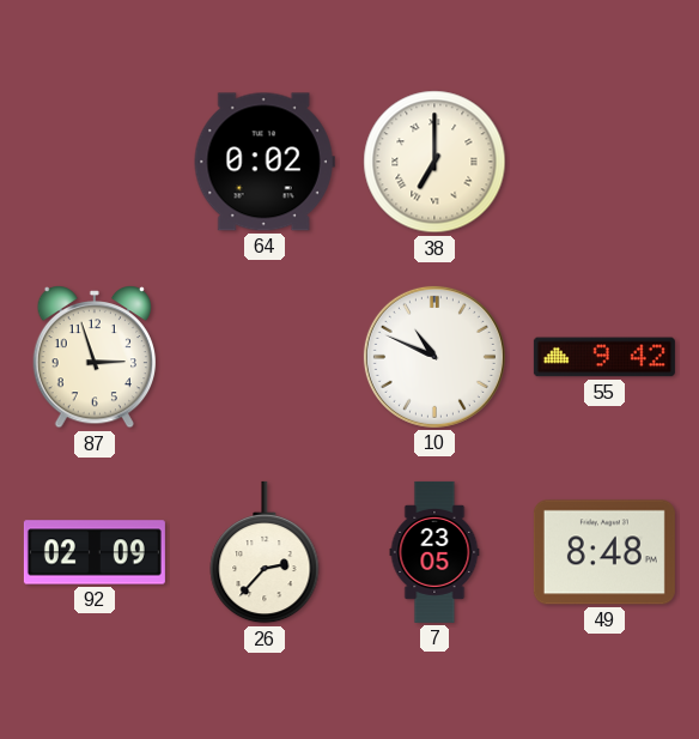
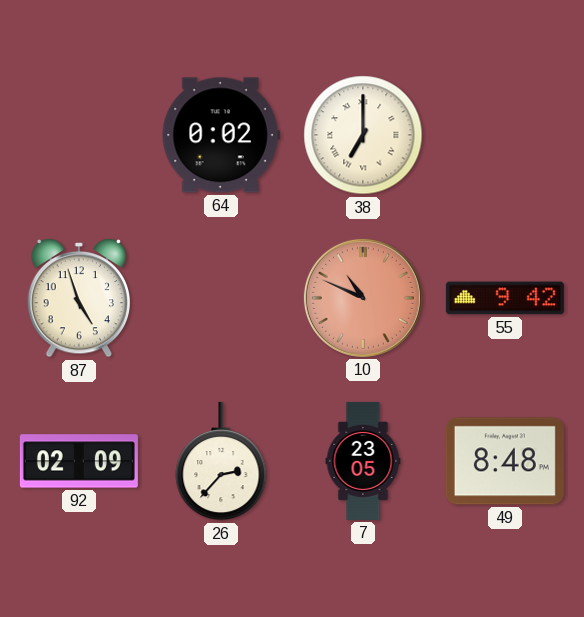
87: 2:57 -> 4:57 (78, 299)
10 dial: white -> salmon (363, 298)
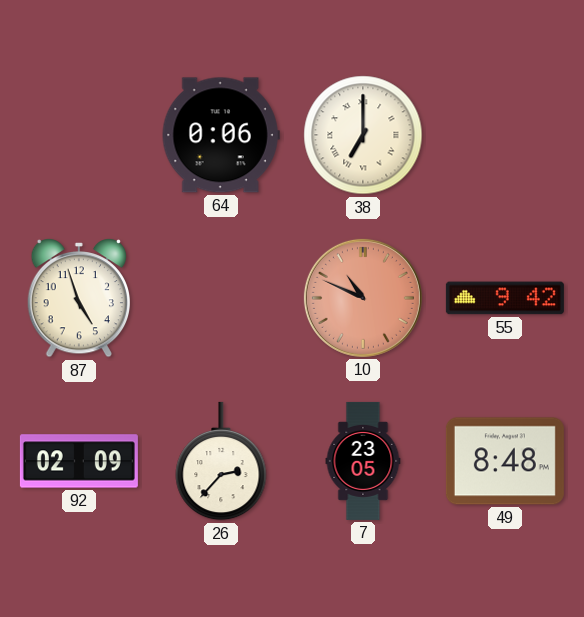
64: 0:02 -> 0:06 (221, 135)
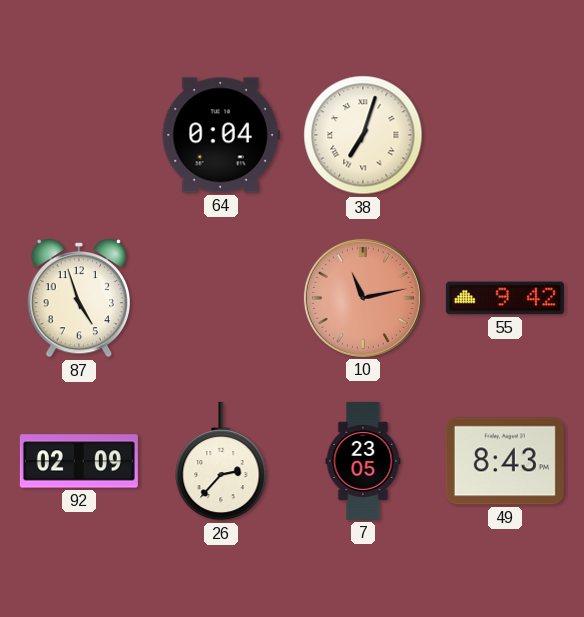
64: 0:06 -> 0:04 (221, 135)
38: 7:00 -> 7:03 (363, 135)
10: 10:49 -> 11:13 (363, 298)
49: 8:48 -> 8:43 (505, 461)
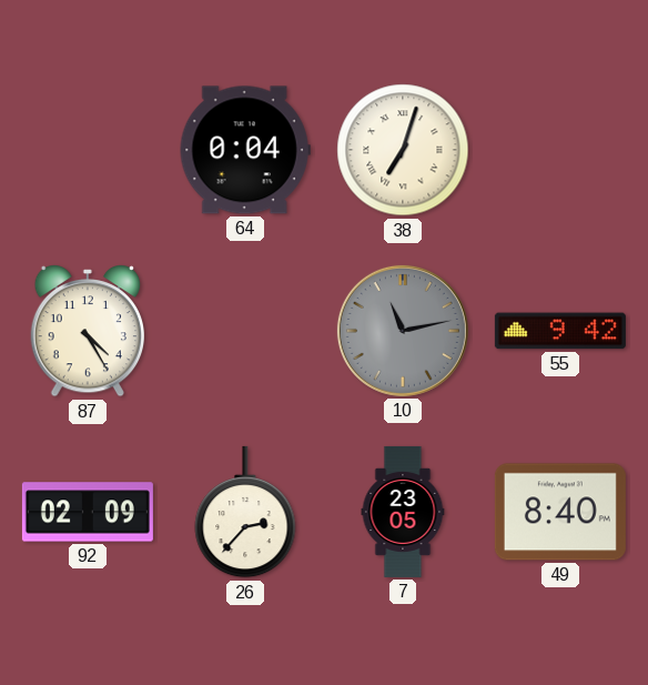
87: 4:57 -> 4:25 (87, 332)
10 dial: salmon -> grey (403, 331)
49: 8:43 -> 8:40 (560, 512)
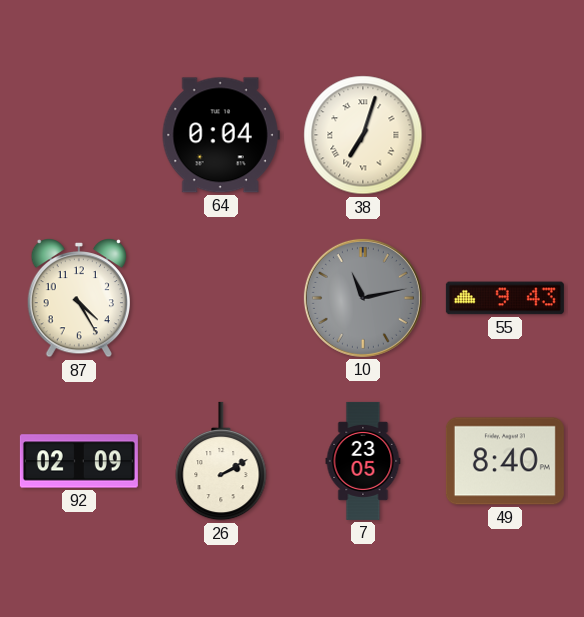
55: 9:42 -> 9:43 (505, 298)
26: 2:37 -> 2:10 (221, 461)
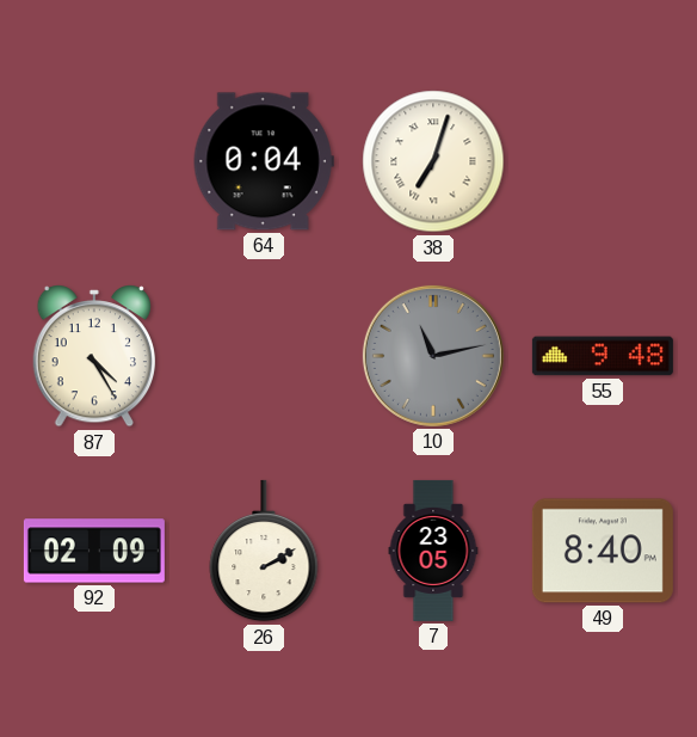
55: 9:43 -> 9:48 (603, 356)
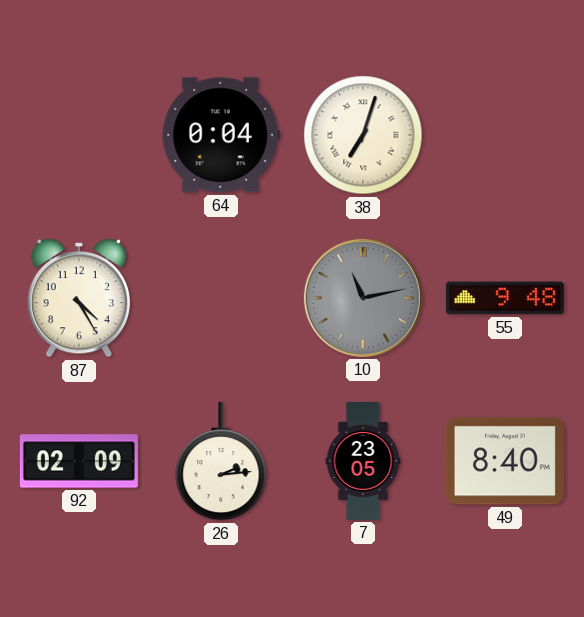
26: 2:10 -> 2:14 (221, 461)
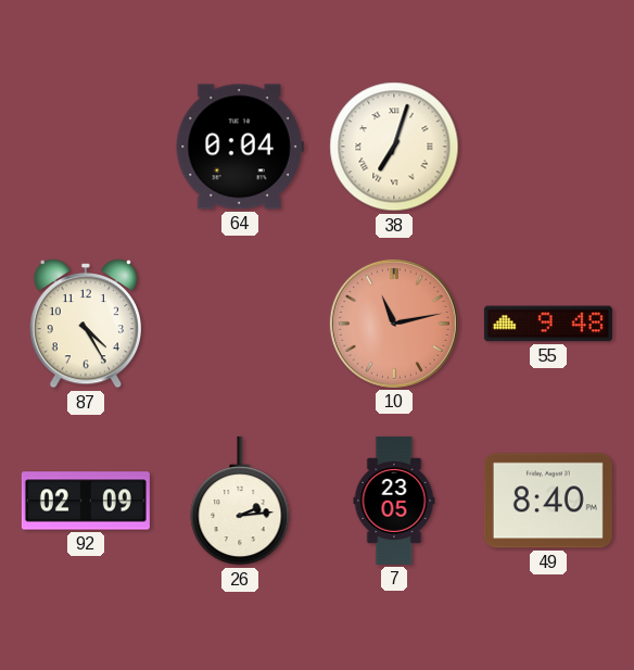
10 dial: grey -> salmon (394, 324)
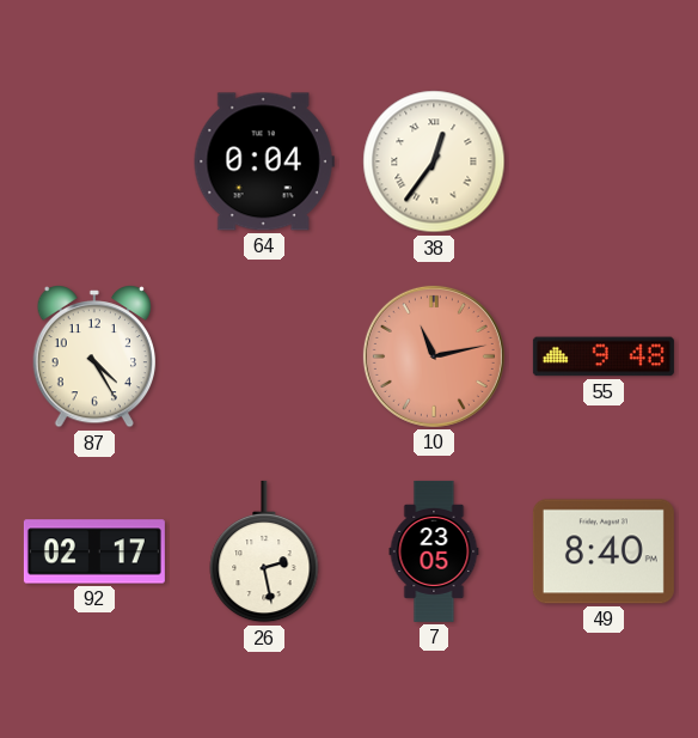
38: 7:03 -> 12:36 (434, 161)
92: 02:09 -> 02:17 (94, 551)
26: 2:14 -> 2:28 (264, 551)
